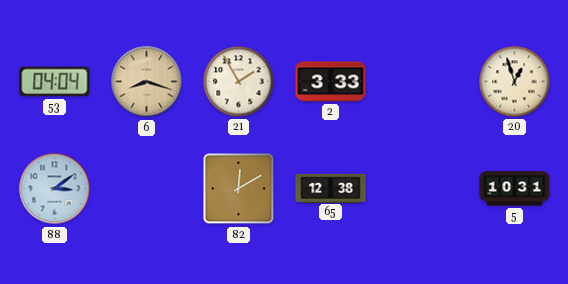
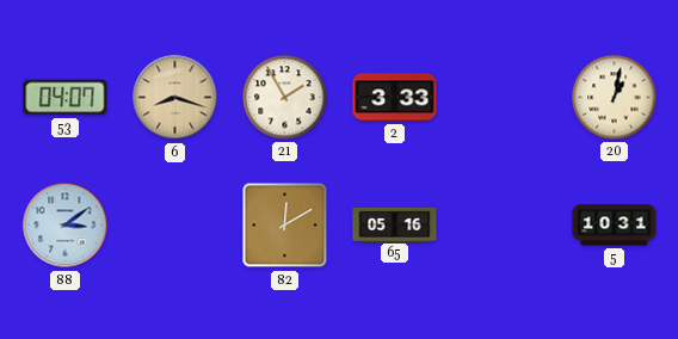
53: 04:04 -> 04:07 (66, 98)
20: 12:57 -> 1:02 (615, 98)
65: 12:38 -> 05:16 (395, 224)
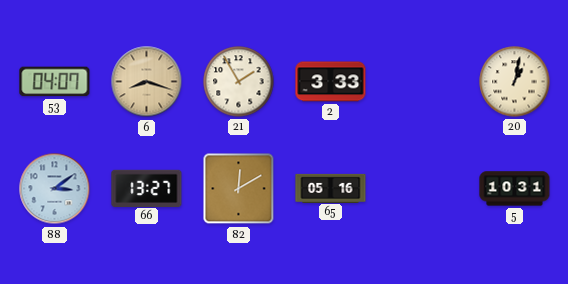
66: none -> 13:27 (147, 188)
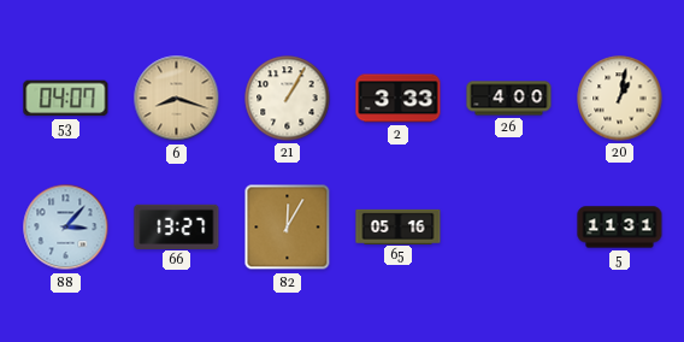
21: 1:55 -> 1:05 (288, 99)
26: none -> 4:00 (509, 99)
88: 3:09 -> 3:07 (66, 228)
82: 12:10 -> 12:05 (288, 228)
5: 10:31 -> 11:31 (620, 228)
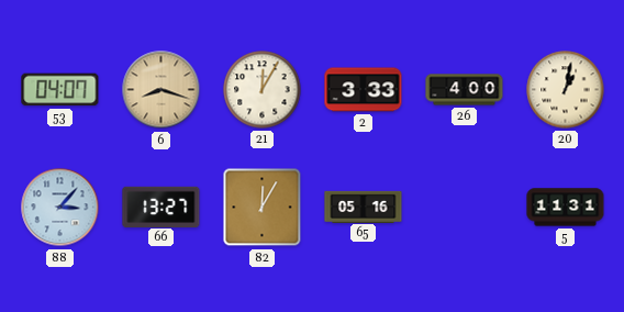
21: 1:05 -> 12:05 (263, 90)
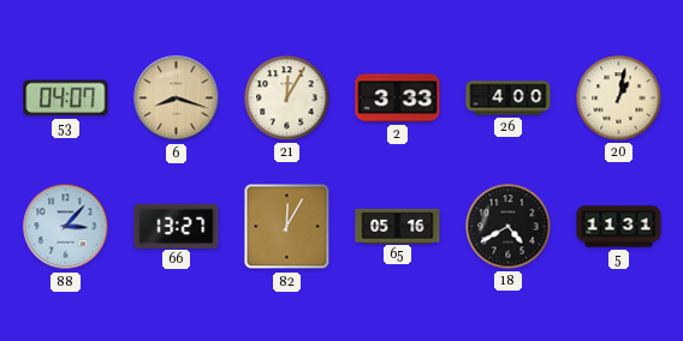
18: none -> 4:40 (509, 227)
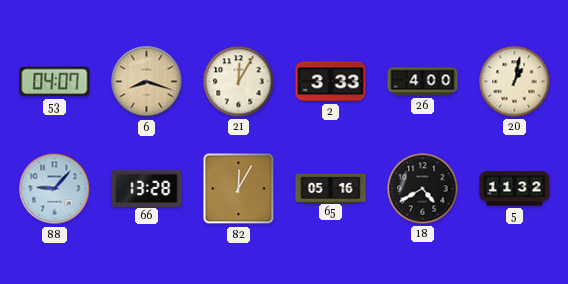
88: 3:07 -> 9:07 (55, 189)
66: 13:27 -> 13:28 (147, 188)
5: 11:31 -> 11:32 (515, 189)
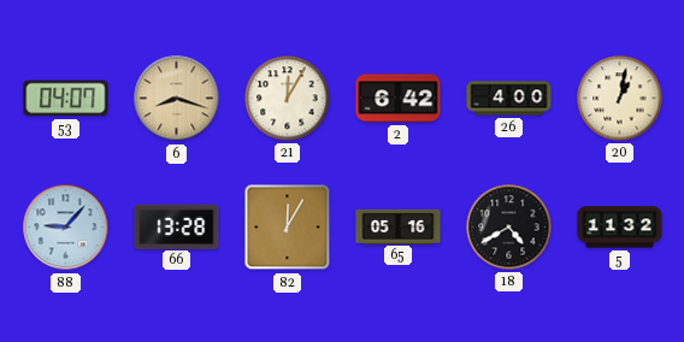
2: 3:33 -> 6:42 (399, 99)
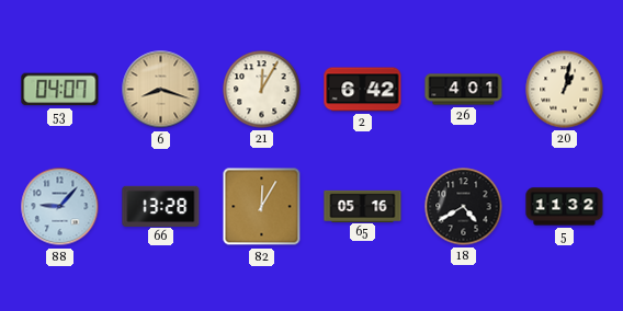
26: 4:00 -> 4:01 (464, 90)
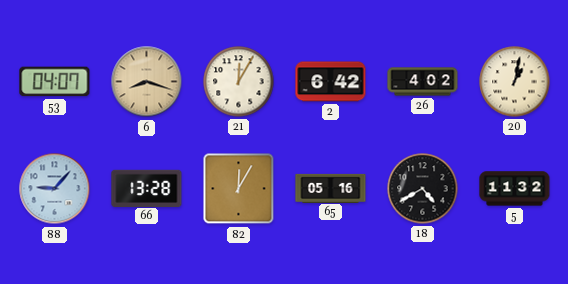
26: 4:01 -> 4:02 (423, 82)
